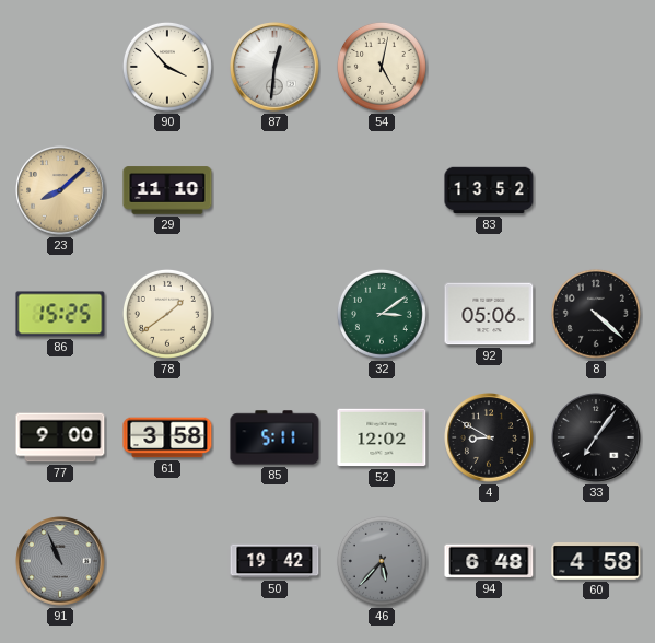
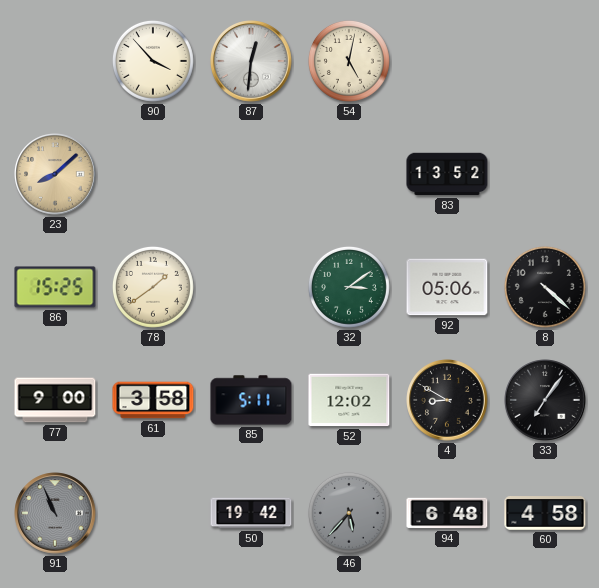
29: 11:10 -> none (167, 190)
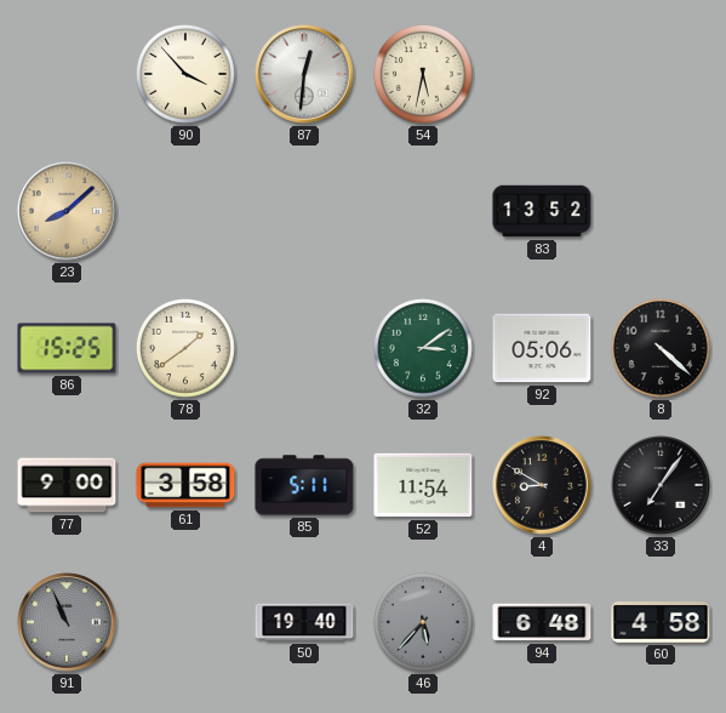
54: 5:02 -> 5:32 (423, 74)
52: 12:02 -> 11:54 (423, 485)
50: 19:42 -> 19:40 (304, 622)
